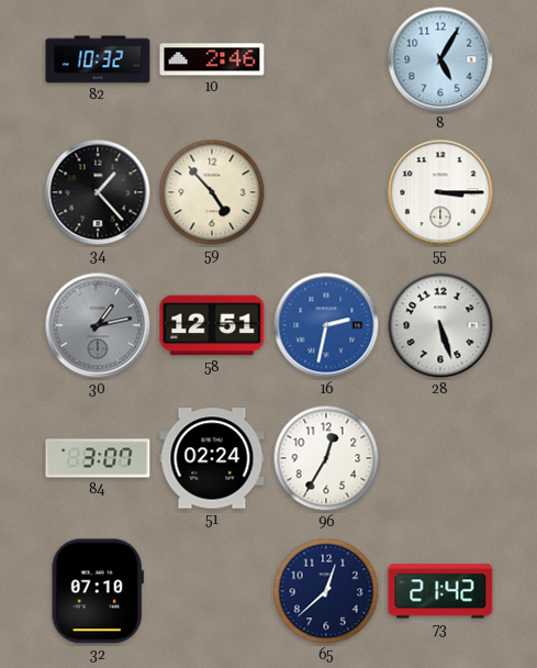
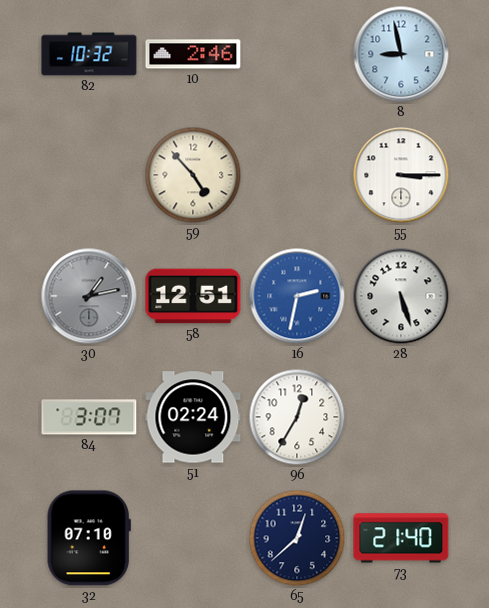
8: 5:05 -> 8:58 (401, 54)
34: 1:23 -> none (98, 192)
73: 21:42 -> 21:40 (401, 538)
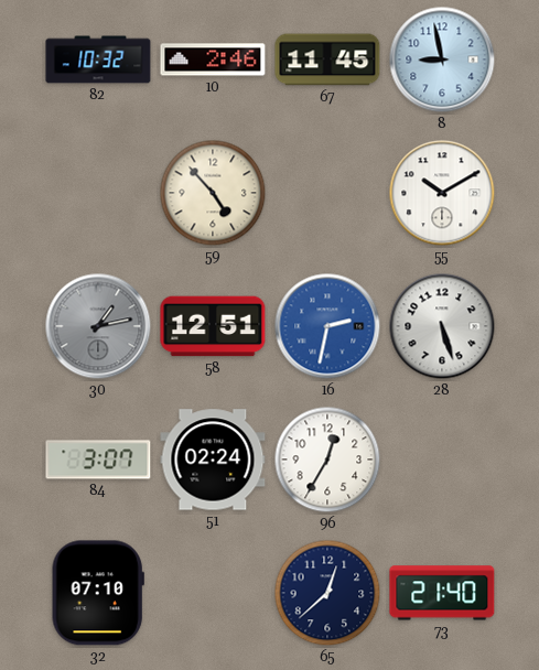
67: none -> 11:45 (327, 60)
55: 3:15 -> 10:10 (442, 193)
